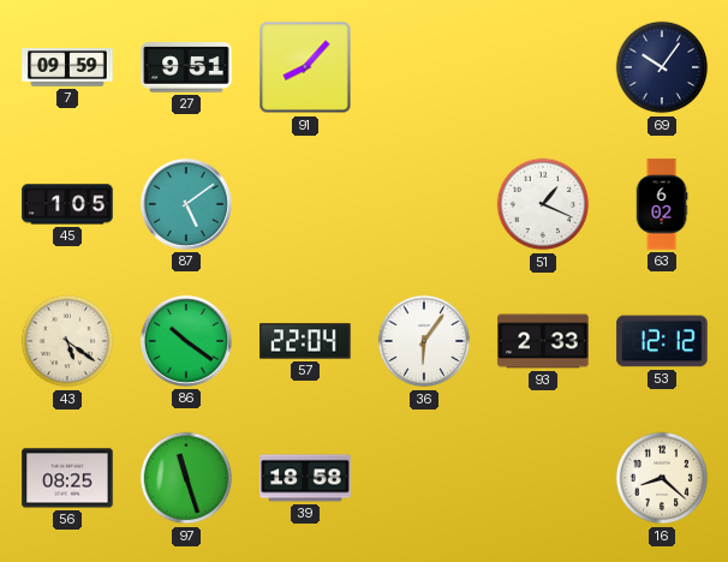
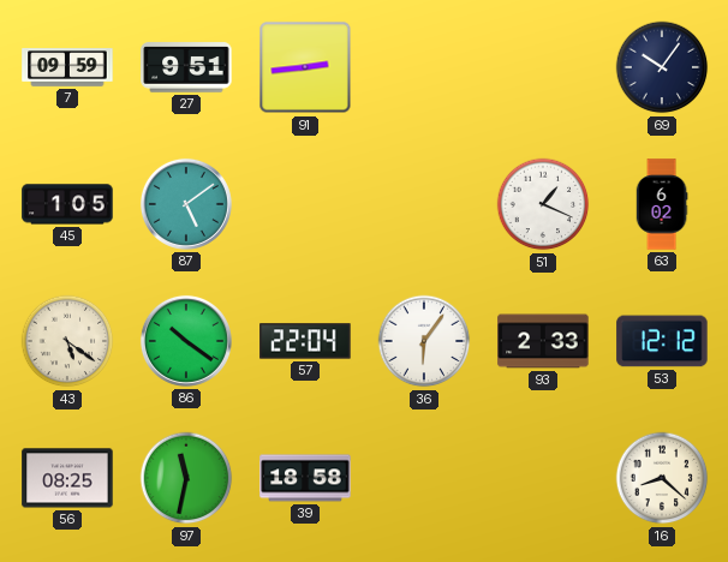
91: 8:07 -> 2:44 (305, 67)
97: 11:27 -> 11:32 (186, 478)
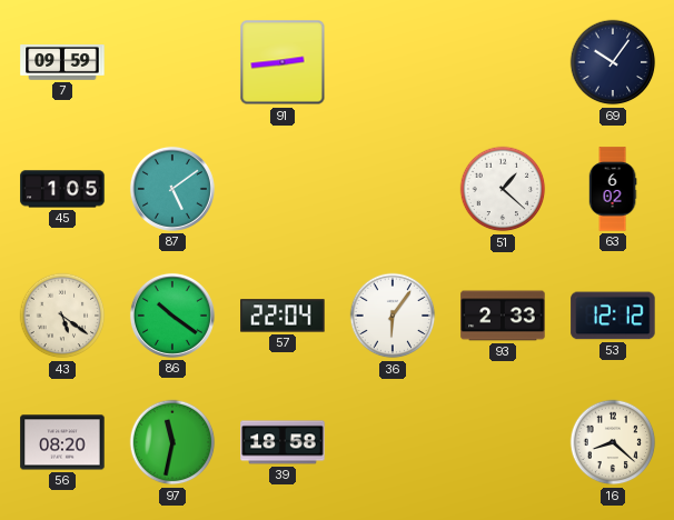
27: 9:51 -> none (186, 67)
51: 1:19 -> 1:22 (503, 189)
56: 08:25 -> 08:20 (62, 442)
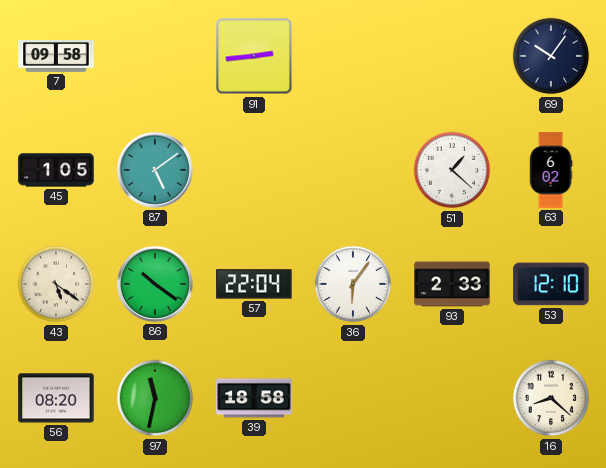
7: 09:59 -> 09:58 (56, 56)
53: 12:12 -> 12:10 (551, 284)
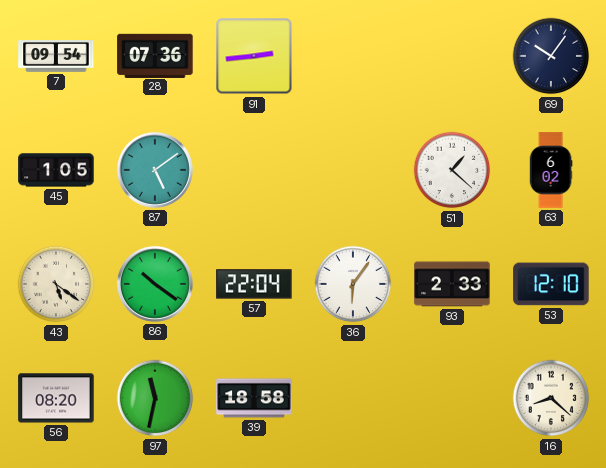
7: 09:58 -> 09:54 (56, 56)
28: none -> 07:36 (155, 55)
